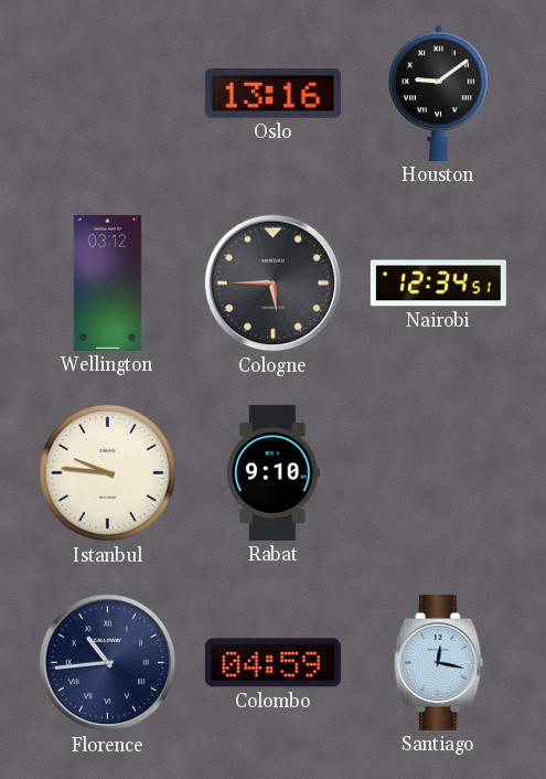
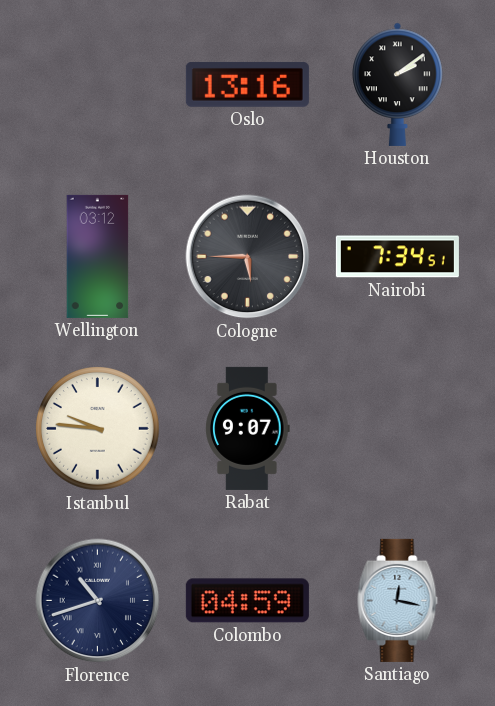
Houston: 9:09 -> 2:09 (398, 84)
Nairobi: 12:34 -> 7:34 (397, 257)
Rabat: 9:10 -> 9:07 (248, 428)
Florence: 10:44 -> 10:42 (98, 601)
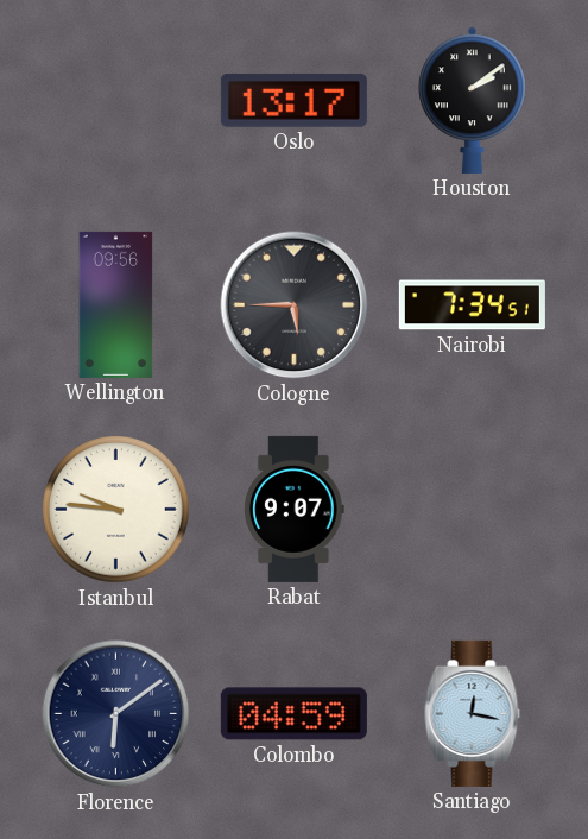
Oslo: 13:16 -> 13:17 (293, 100)
Wellington: 03:12 -> 09:56 (116, 304)
Florence: 10:42 -> 6:09 (116, 714)
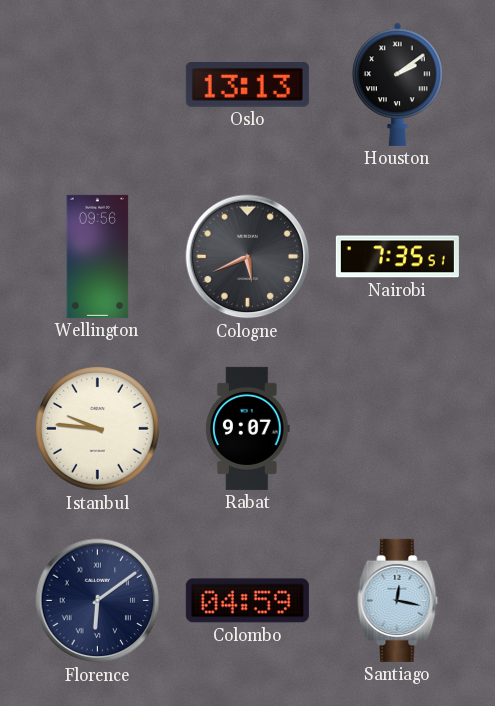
Oslo: 13:17 -> 13:13 (247, 84)
Cologne: 5:45 -> 5:41 (248, 257)
Nairobi: 7:34 -> 7:35 (397, 257)
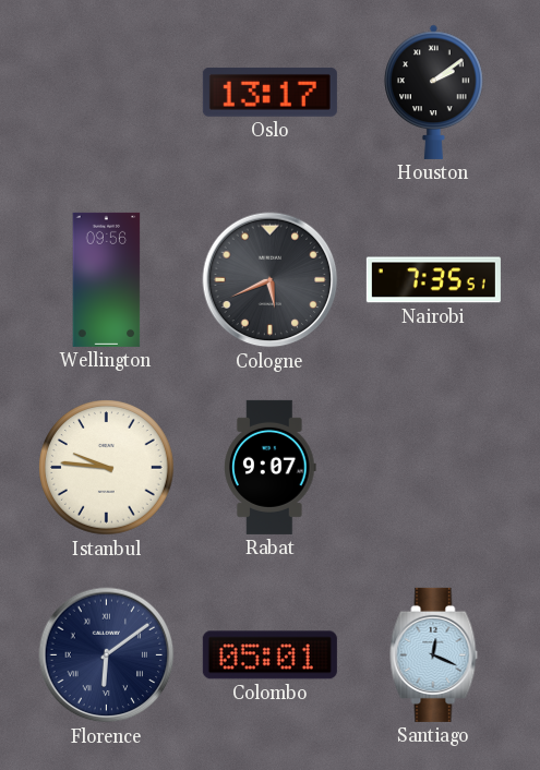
Oslo: 13:13 -> 13:17 (269, 92)
Colombo: 04:59 -> 05:01 (269, 655)
Santiago: 12:17 -> 12:19 (434, 654)
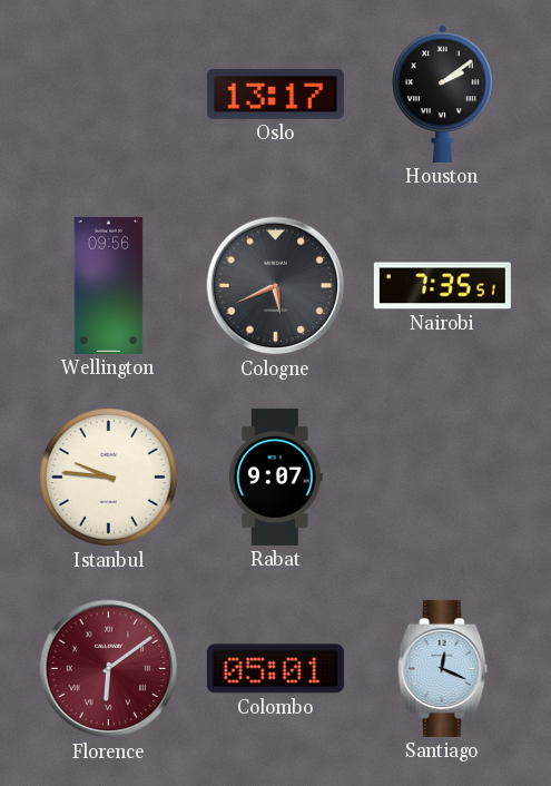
Florence dial: navy -> burgundy (109, 669)
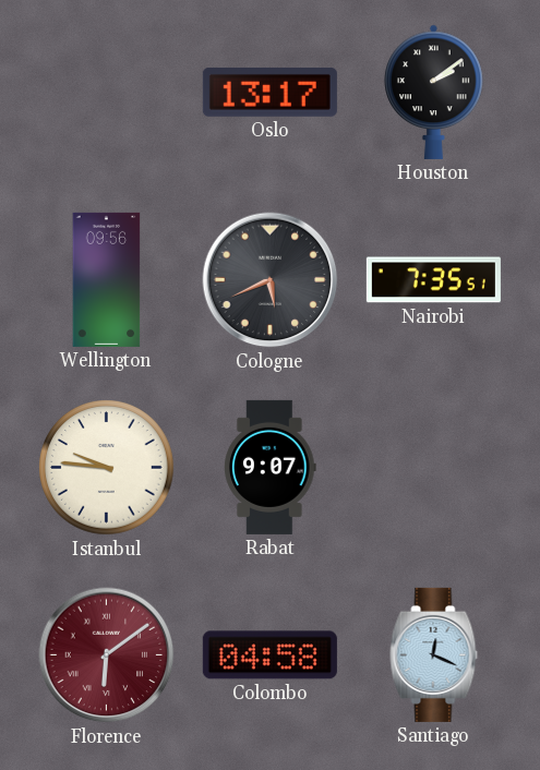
Colombo: 05:01 -> 04:58 (269, 655)
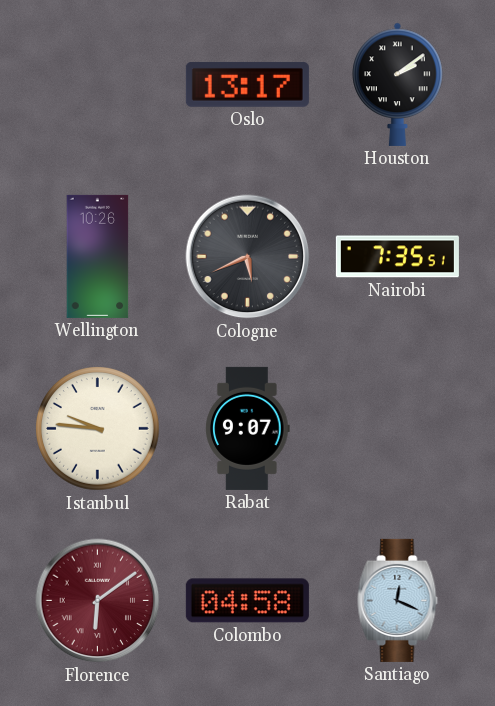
Wellington: 09:56 -> 10:26 (98, 256)
